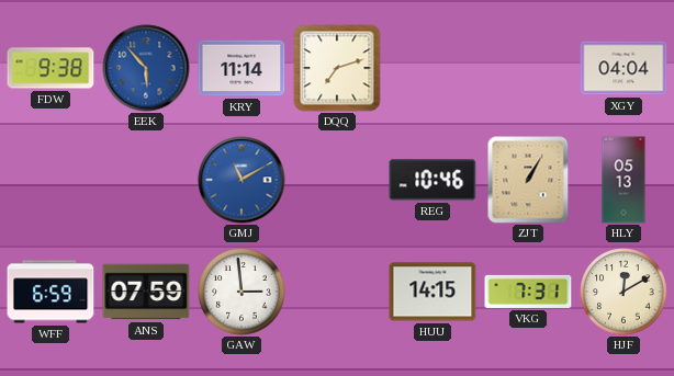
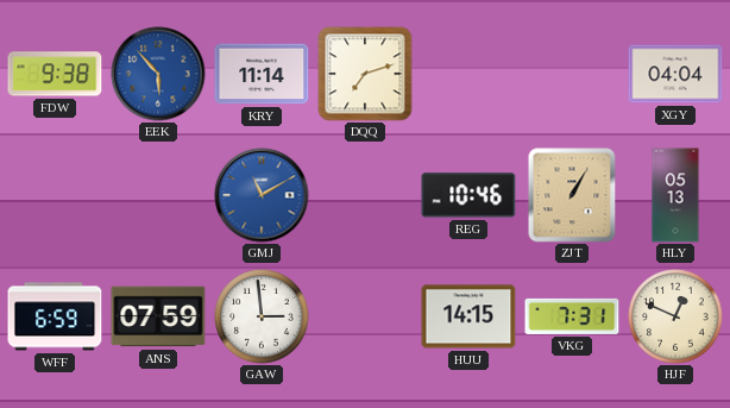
HJF: 12:10 -> 12:49 (675, 316)
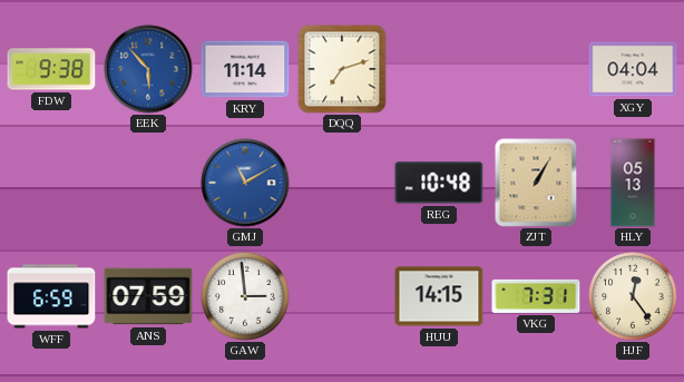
REG: 10:46 -> 10:48 (439, 183)
HJF: 12:49 -> 12:24 (633, 296)
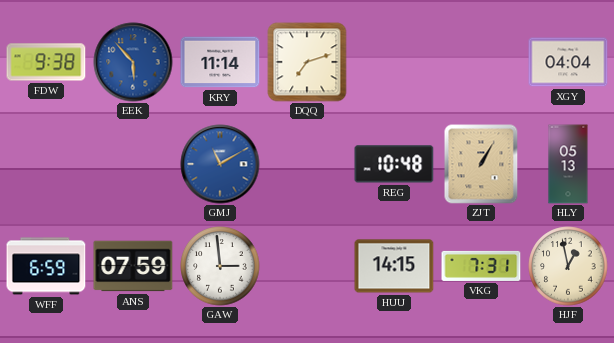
HJF: 12:24 -> 12:58 (568, 266)
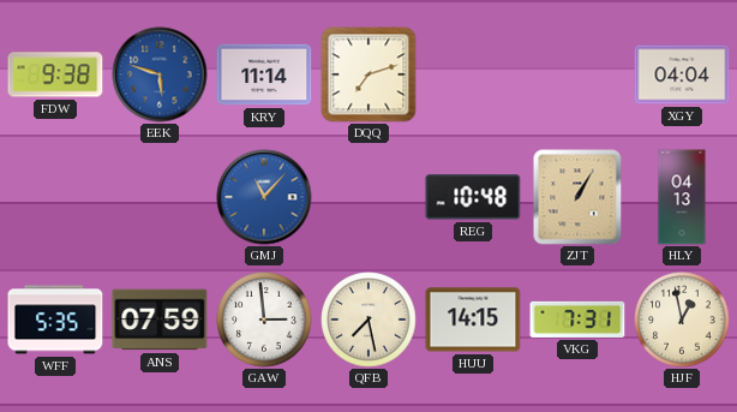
EEK: 5:53 -> 5:48 (160, 74)
GMJ: 11:10 -> 11:07 (264, 197)
HLY: 05:13 -> 04:13 (682, 197)
WFF: 6:59 -> 5:35 (55, 320)
QFB: none -> 7:28 (368, 320)
